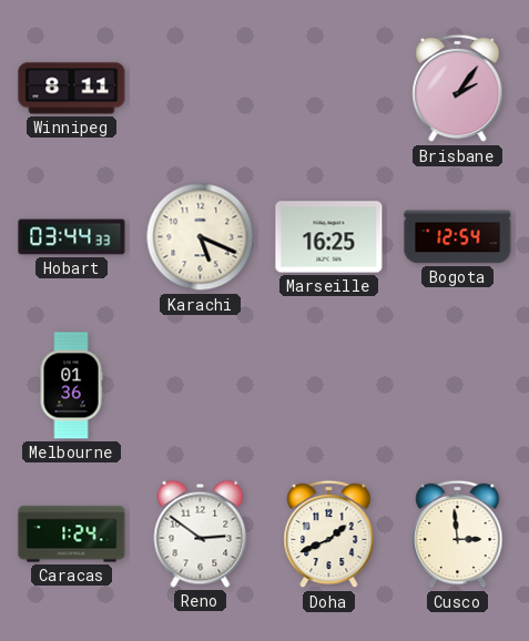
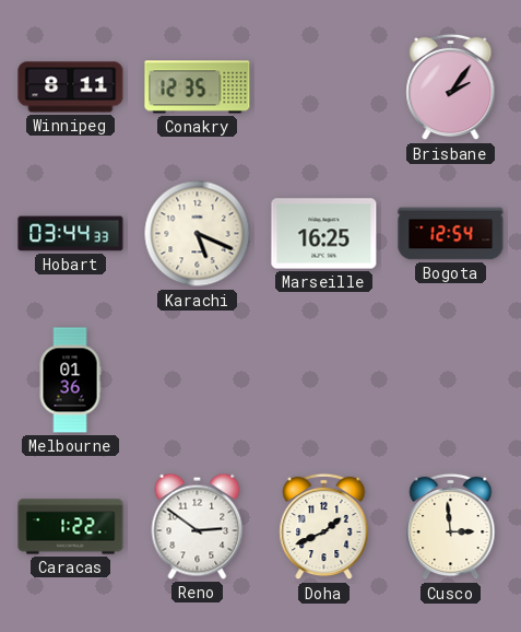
Conakry: none -> 12:35 (198, 87)
Caracas: 1:24 -> 1:22 (71, 527)
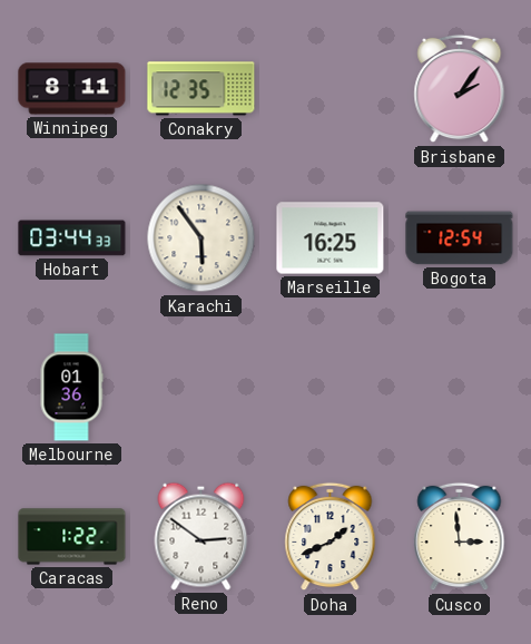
Karachi: 5:19 -> 5:54 (201, 238)
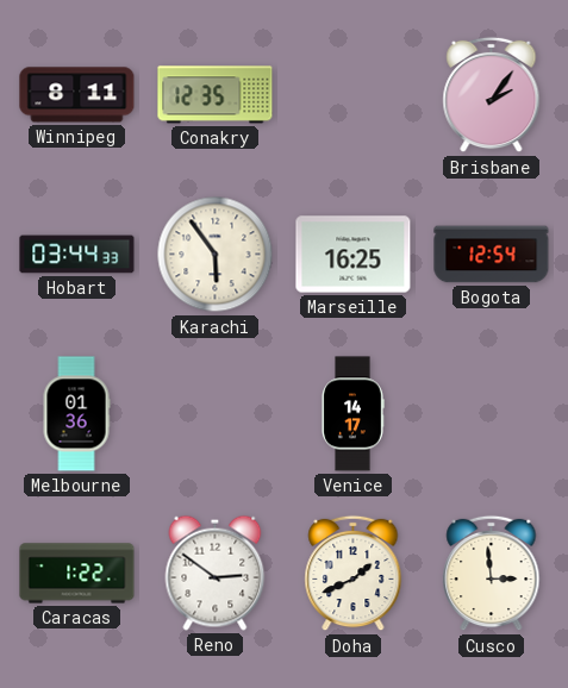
Venice: none -> 14:17 (352, 414)
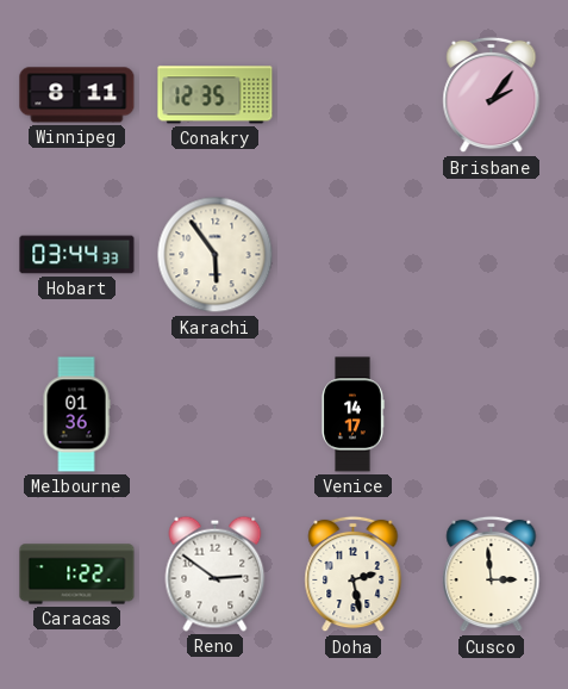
Marseille: 16:25 -> none (354, 255)
Bogota: 12:54 -> none (492, 255)
Doha: 1:41 -> 2:28 (354, 575)
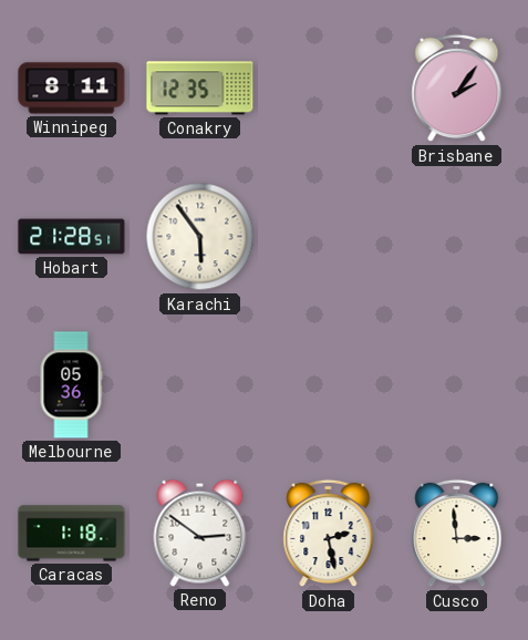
Hobart: 03:44 -> 21:28 (72, 237)
Melbourne: 01:36 -> 05:36 (71, 385)
Venice: 14:17 -> none (352, 415)
Caracas: 1:22 -> 1:18 (72, 534)
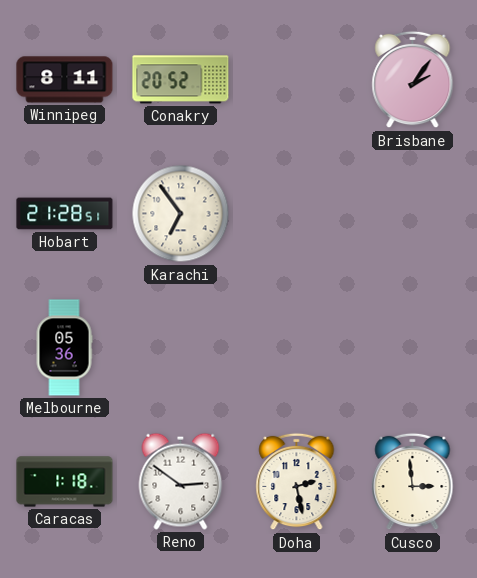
Conakry: 12:35 -> 20:52 (181, 80)
Karachi: 5:54 -> 6:54 (181, 214)
